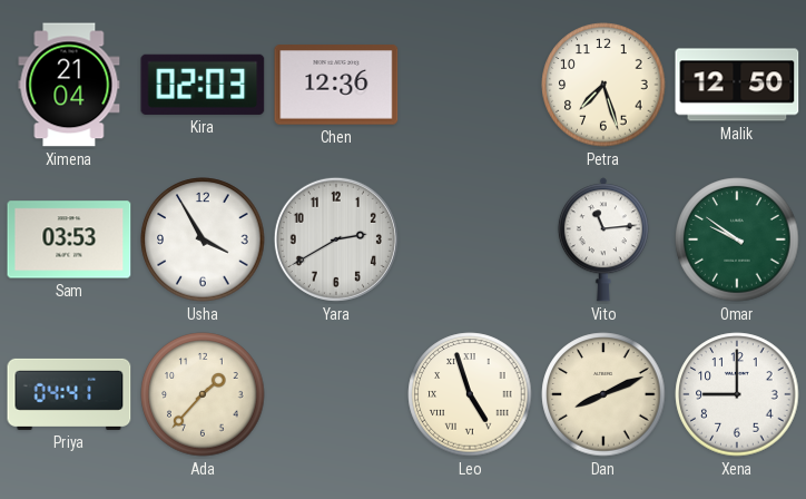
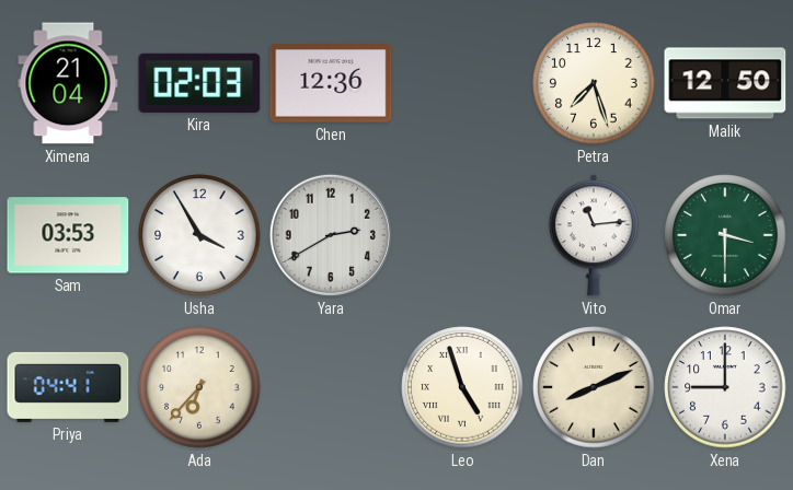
Omar: 9:51 -> 3:30 (725, 235)
Ada: 1:37 -> 6:37 (199, 387)
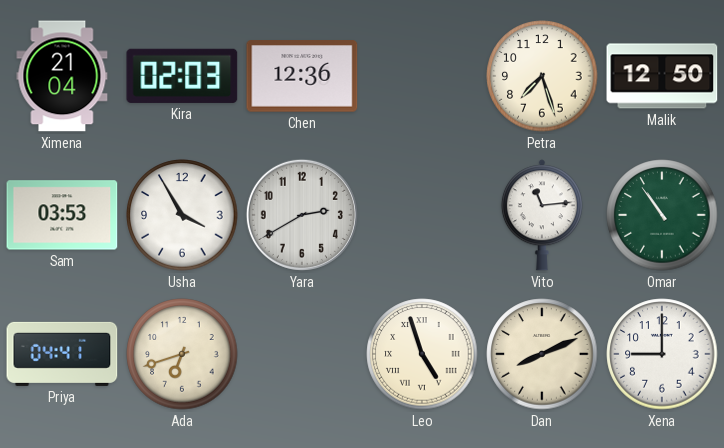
Omar: 3:30 -> 10:54 (662, 215)
Ada: 6:37 -> 6:42 (182, 354)
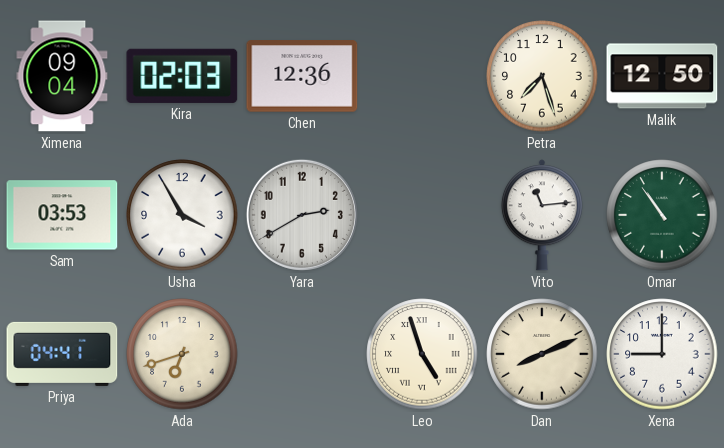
Ximena: 21:04 -> 09:04 (62, 76)
